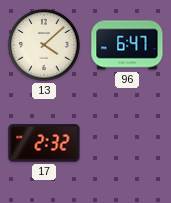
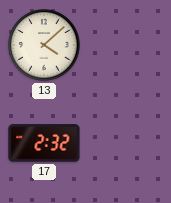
96: 6:47 -> none (127, 45)
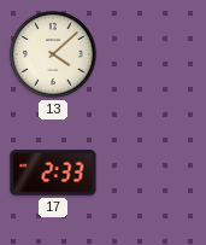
17: 2:32 -> 2:33 (53, 173)
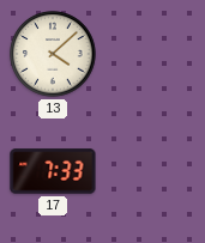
17: 2:33 -> 7:33 (53, 171)
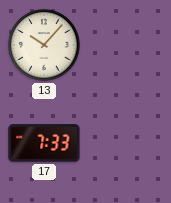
13: 4:08 -> 10:07 (44, 45)
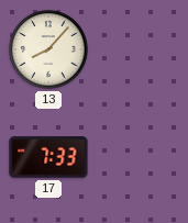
13: 10:07 -> 8:07 (48, 49)
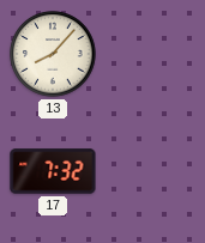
17: 7:33 -> 7:32 (53, 171)
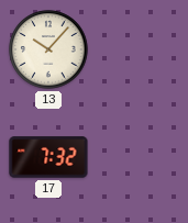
13: 8:07 -> 10:07 (48, 49)
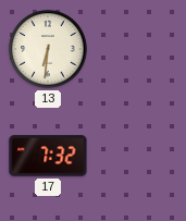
13: 10:07 -> 6:31 (48, 49)
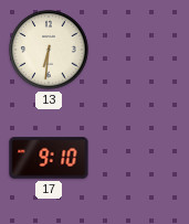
17: 7:32 -> 9:10 (49, 158)
